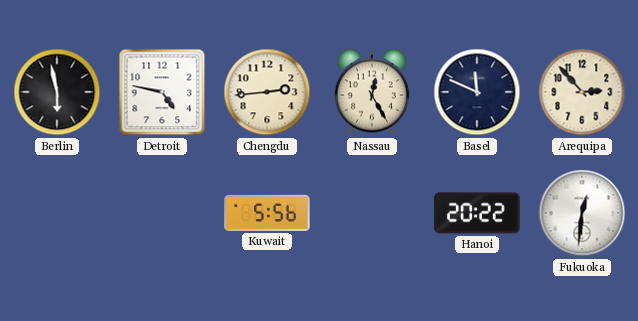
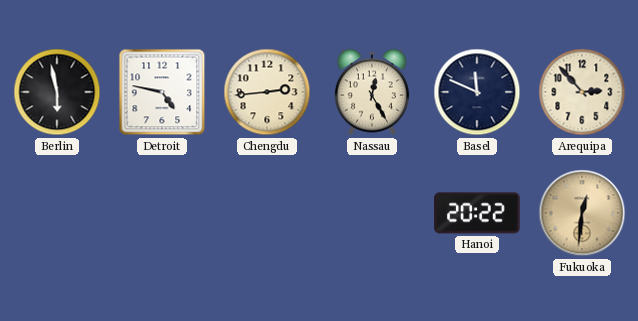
Kuwait: 5:56 -> none (267, 213)
Fukuoka dial: white -> champagne (582, 213)
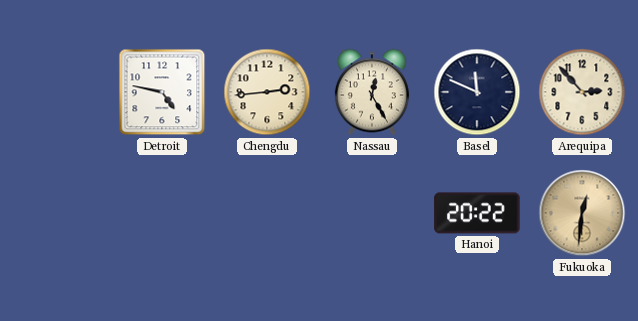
Berlin: 5:58 -> none (57, 92)
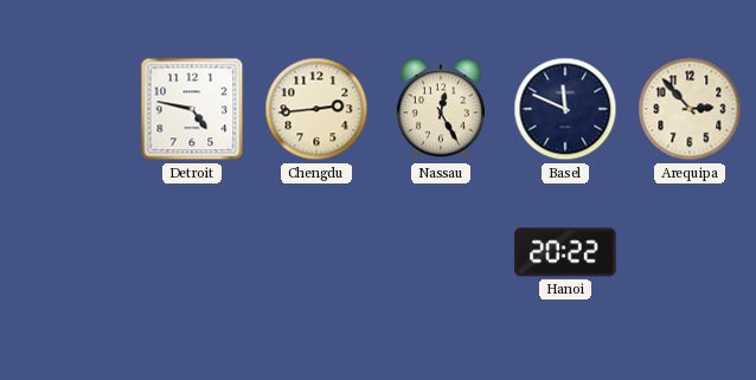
Fukuoka: 12:31 -> none (582, 213)
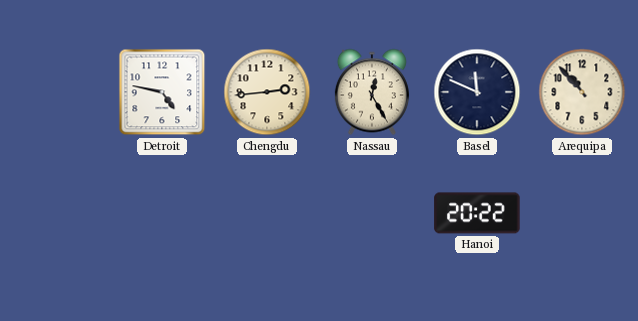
Arequipa: 2:53 -> 10:53 (582, 92)
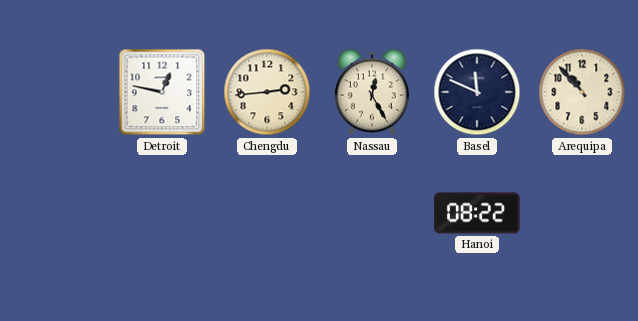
Detroit: 4:47 -> 12:47 (162, 92)
Hanoi: 20:22 -> 08:22 (477, 213)
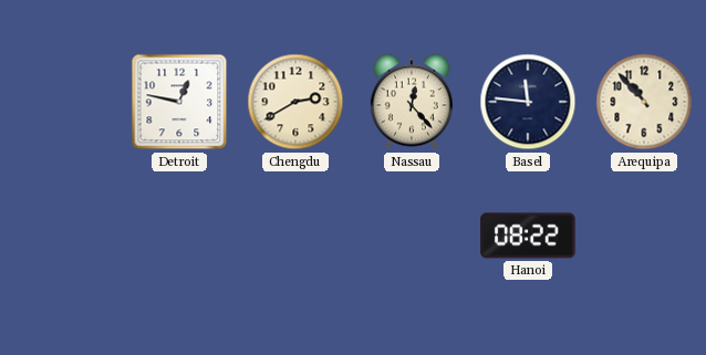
Chengdu: 2:44 -> 2:40 (295, 102)
Nassau: 12:25 -> 12:23 (412, 102)
Basel: 11:49 -> 11:46 (528, 102)
